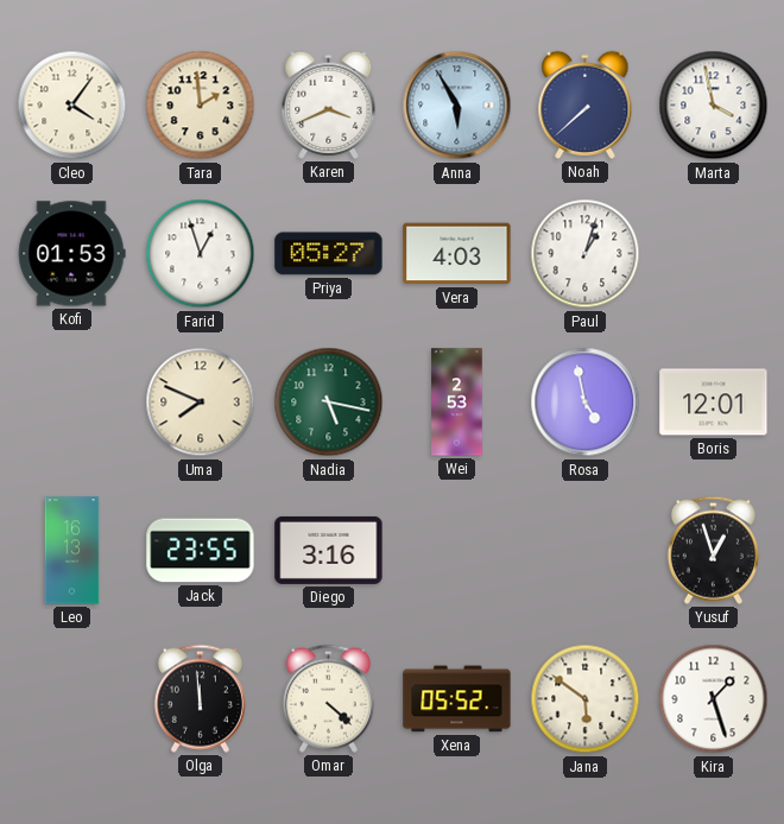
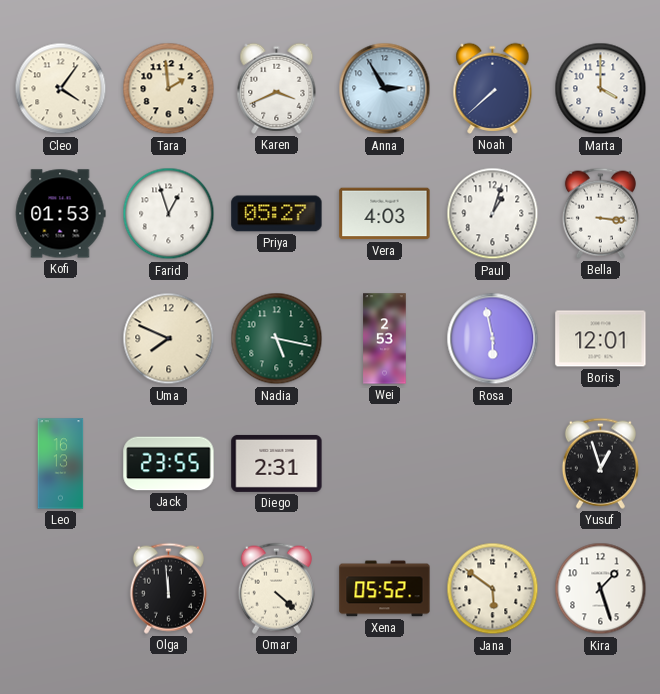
Anna: 5:55 -> 2:55 (385, 89)
Marta: 3:58 -> 4:00 (601, 89)
Bella: none -> 3:16 (600, 213)
Rosa: 4:58 -> 5:58 (493, 339)
Diego: 3:16 -> 2:31 (277, 463)
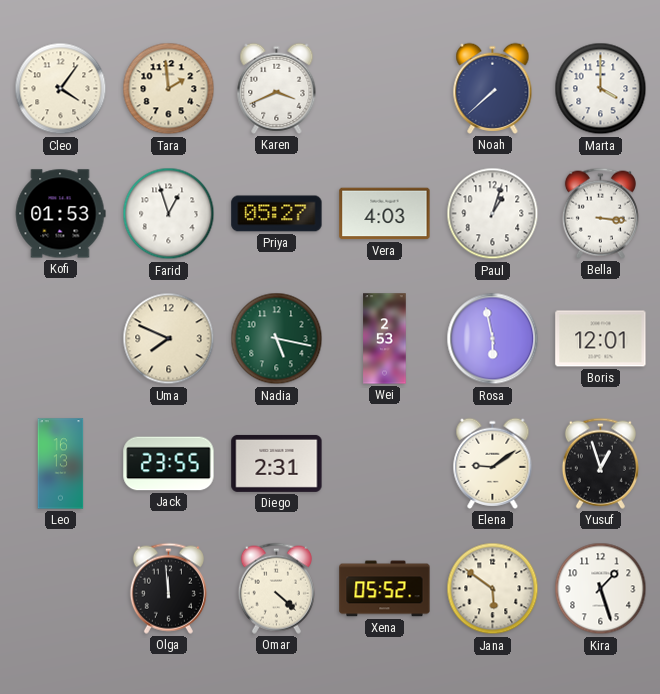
Anna: 2:55 -> none (385, 89)
Elena: none -> 9:09 (493, 463)
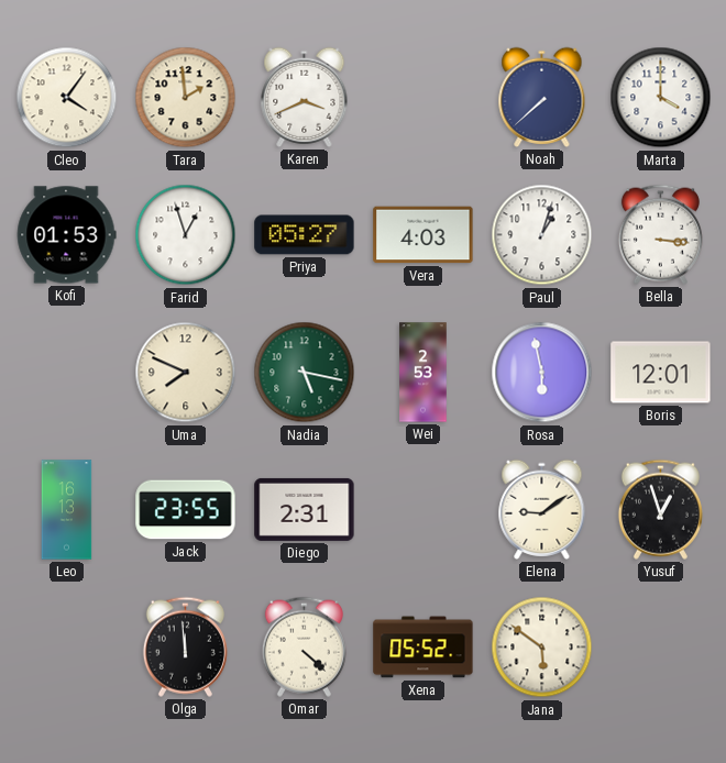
Kira: 1:27 -> none (601, 589)
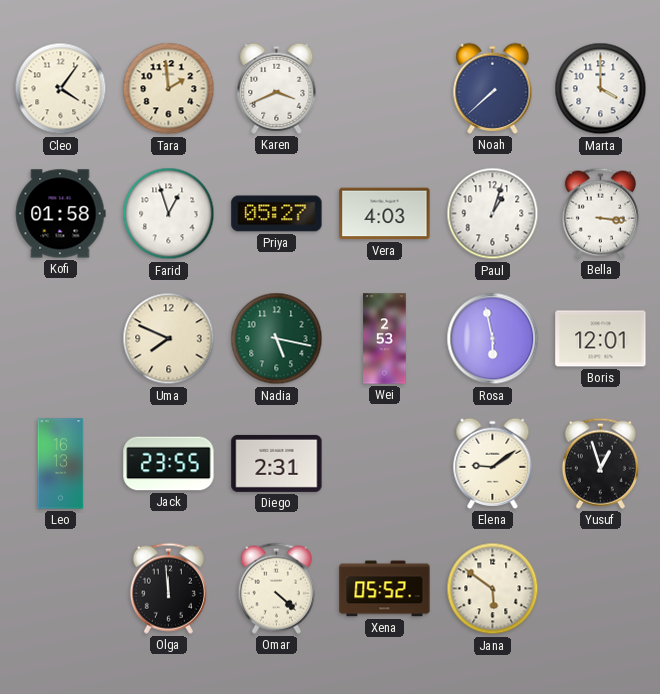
Kofi: 01:53 -> 01:58 (60, 214)
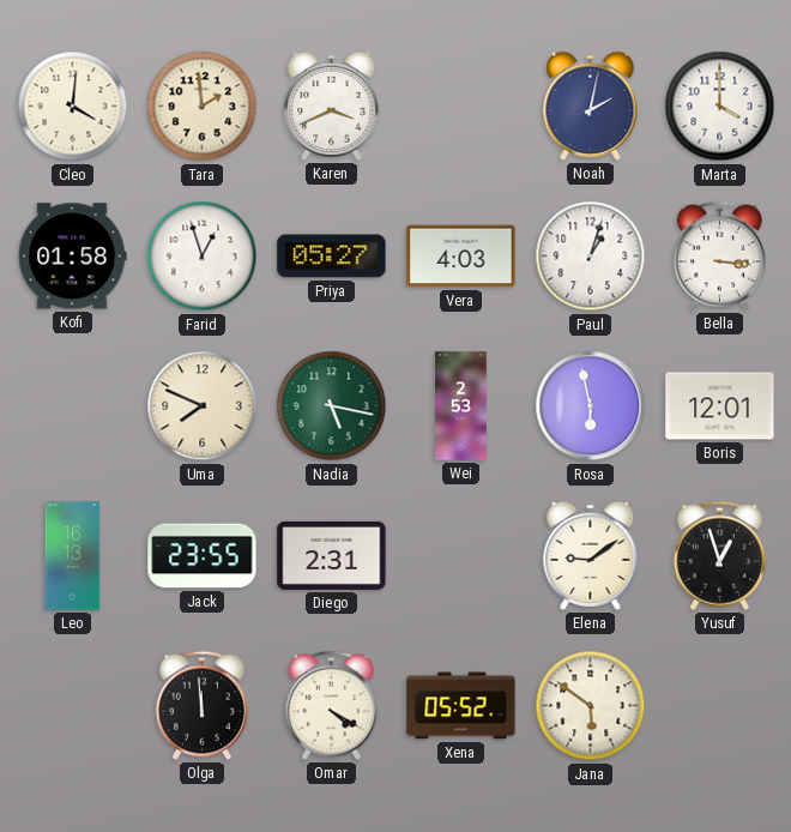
Cleo: 4:06 -> 4:01 (73, 107)
Noah: 7:38 -> 2:02 (591, 105)
Omar: 4:22 -> 4:20 (331, 705)
